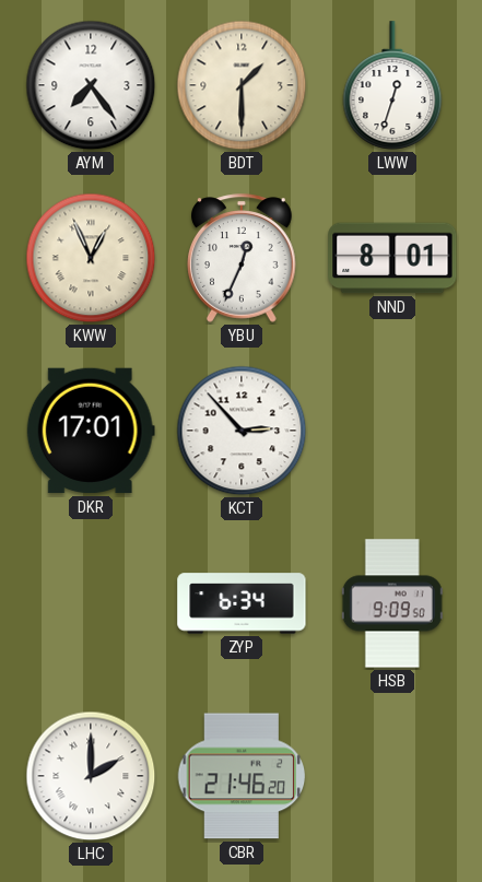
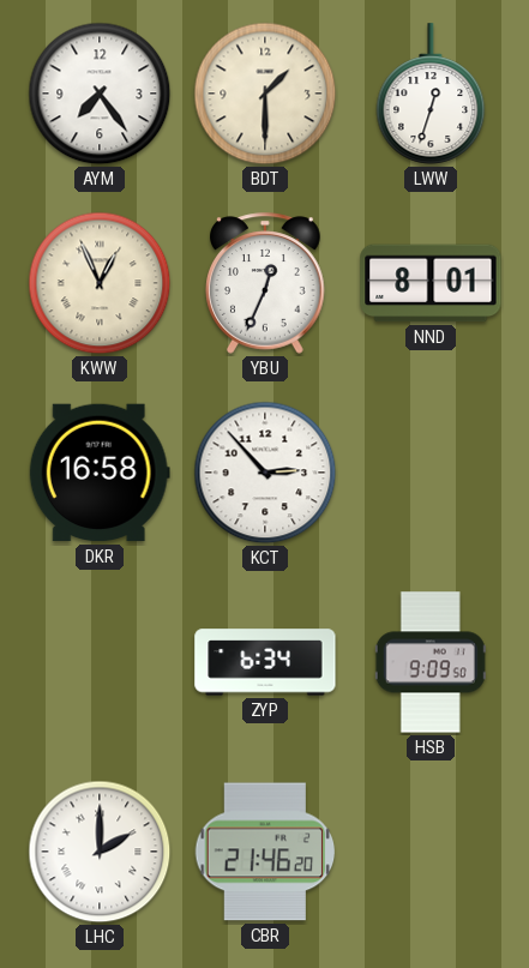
DKR: 17:01 -> 16:58 (100, 473)
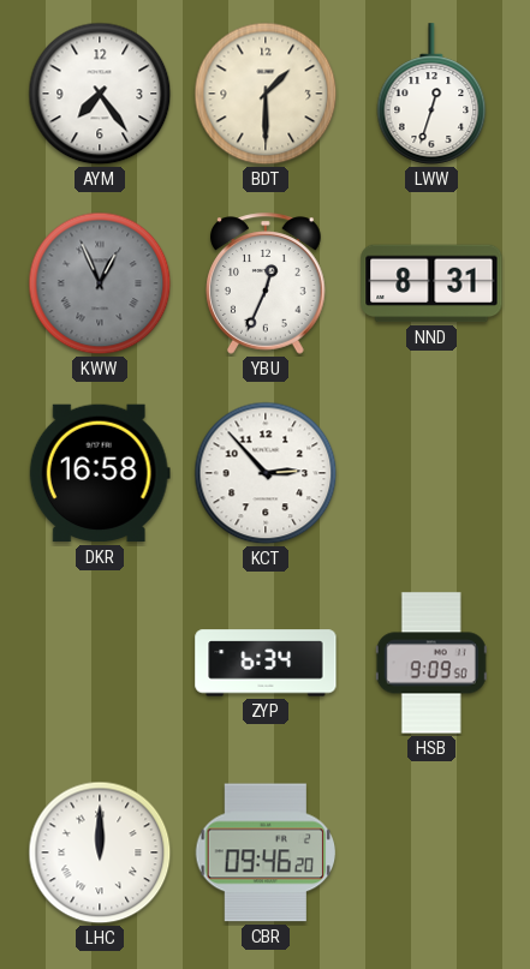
KWW dial: cream -> grey (100, 283)
NND: 8:01 -> 8:31 (431, 283)
LHC: 2:00 -> 12:00 (100, 853)
CBR: 21:46 -> 09:46 (266, 853)
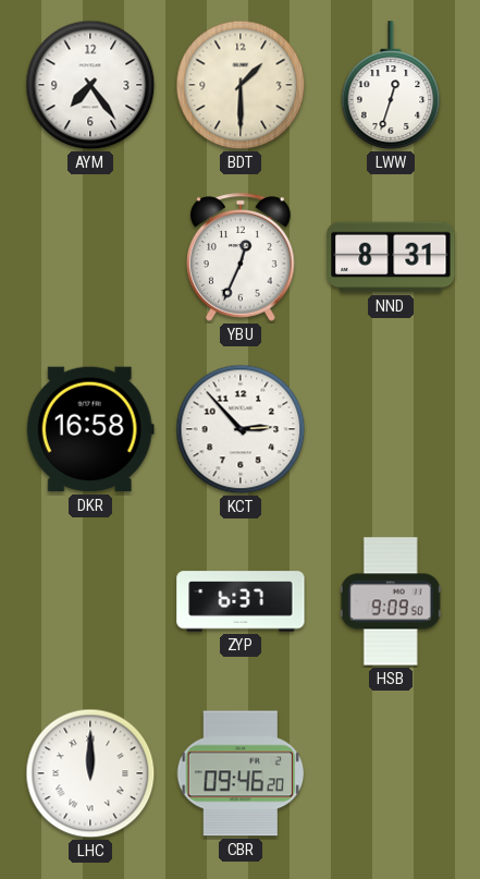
KWW: 12:56 -> none (100, 283)
ZYP: 6:34 -> 6:37 (241, 601)
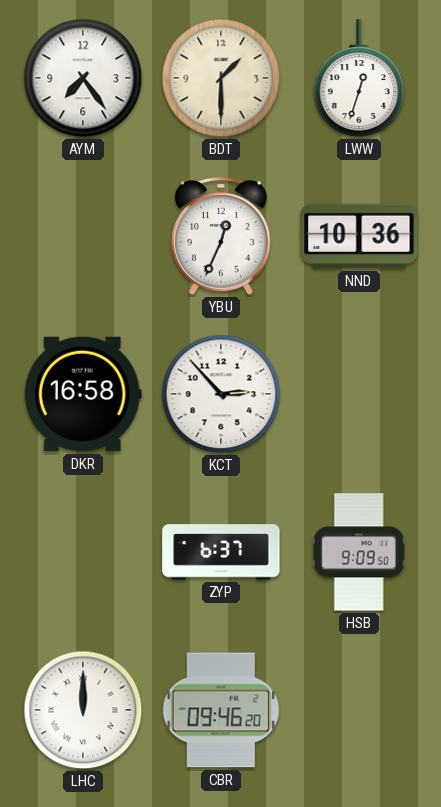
NND: 8:31 -> 10:36 (359, 236)
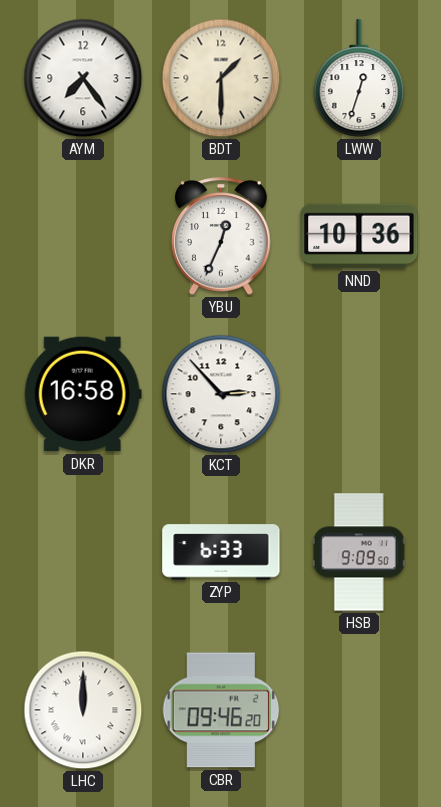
ZYP: 6:37 -> 6:33 (221, 552)
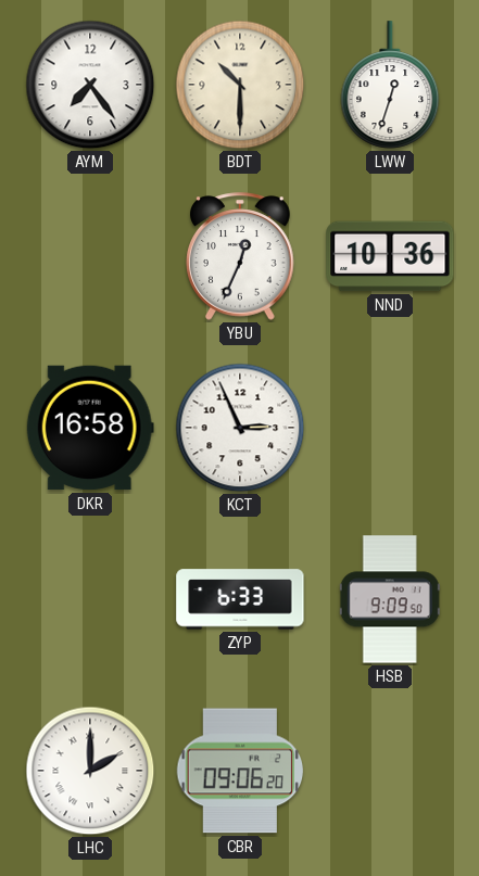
BDT: 1:30 -> 10:30 (240, 85)
KCT: 2:53 -> 2:56 (240, 428)
LHC: 12:00 -> 2:00 (90, 771)
CBR: 09:46 -> 09:06 (240, 771)
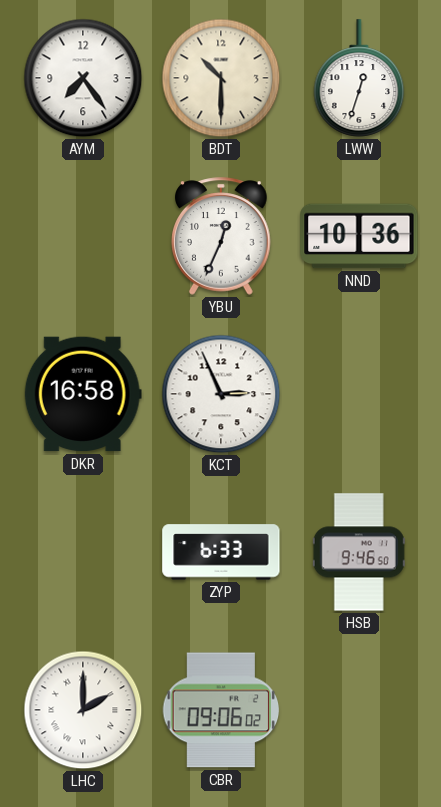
HSB: 9:09 -> 9:46 (359, 552)
CBR: 09:06:20 -> 09:06:02 (221, 710)
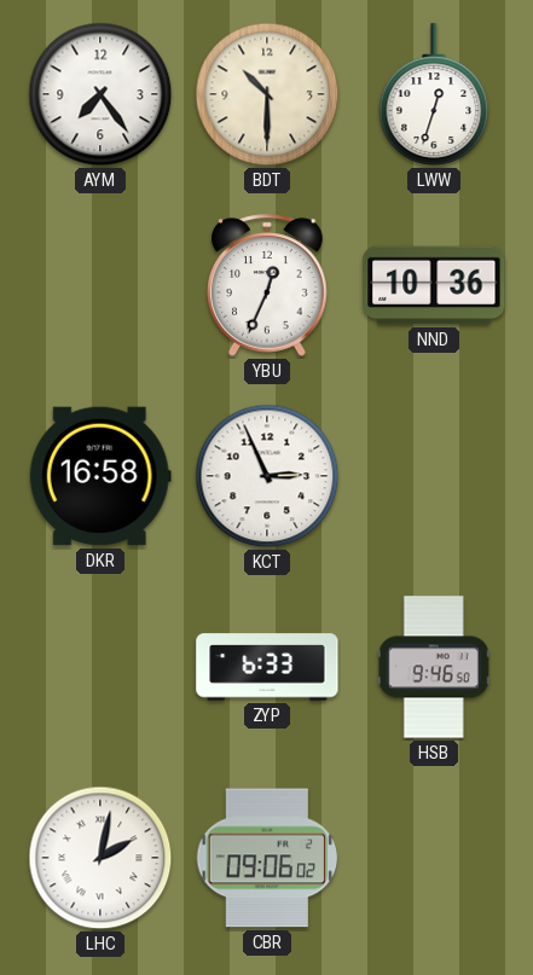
LHC: 2:00 -> 2:02 (100, 858)
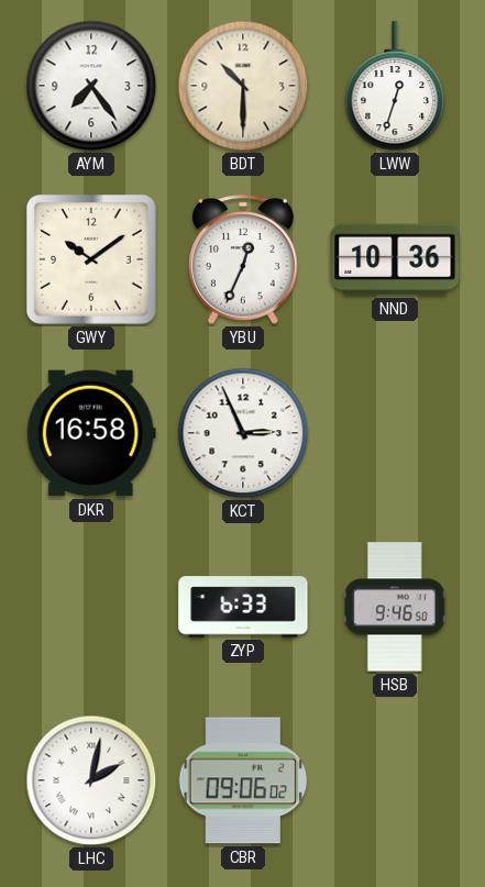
GWY: none -> 10:09 (91, 259)
